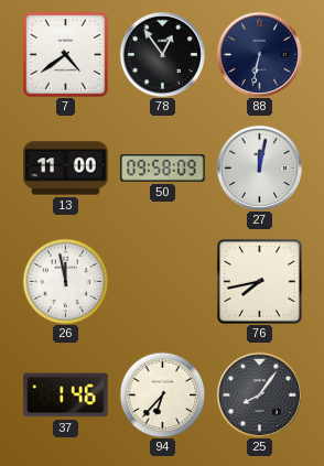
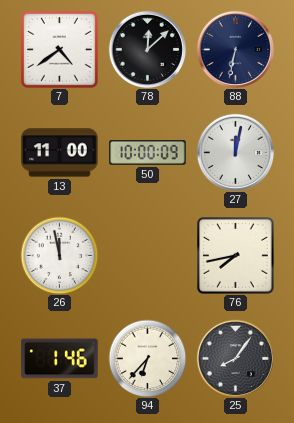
78: 12:54 -> 12:08 (147, 49)
50: 09:58 -> 10:00 (148, 153)
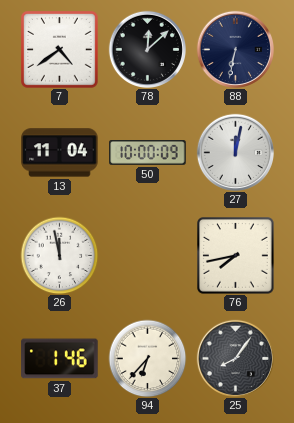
13: 11:00 -> 11:04 (60, 153)
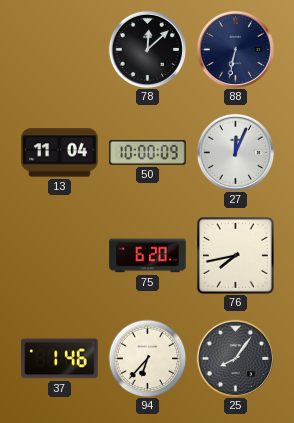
7: 4:39 -> none (60, 50)
27: 12:02 -> 12:04 (235, 152)
26: 11:58 -> none (59, 255)
75: none -> 6:20 (148, 256)
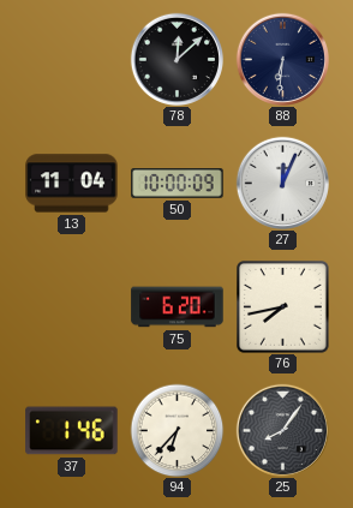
88: 6:32 -> 6:31 (282, 59)
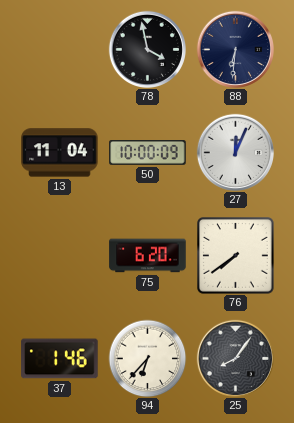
78: 12:08 -> 3:58 (147, 49)
76: 7:43 -> 7:39 (236, 256)
